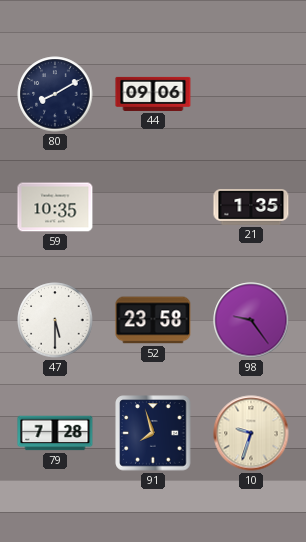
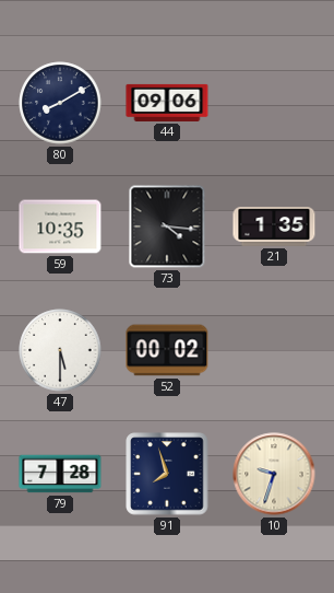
73: none -> 4:16 (167, 226)
52: 23:58 -> 00:02 (167, 350)
98: 9:24 -> none (251, 320)
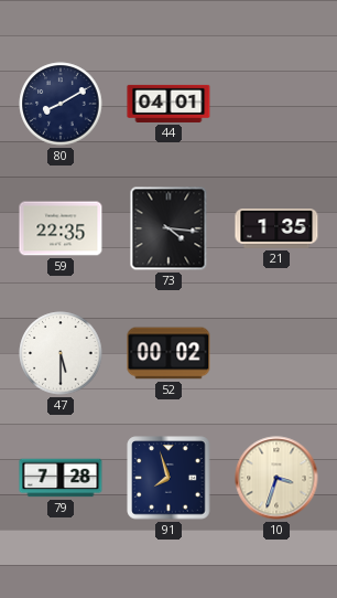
44: 09:06 -> 04:01 (168, 104)
59: 10:35 -> 22:35 (61, 228)
10: 9:33 -> 3:33 (276, 478)
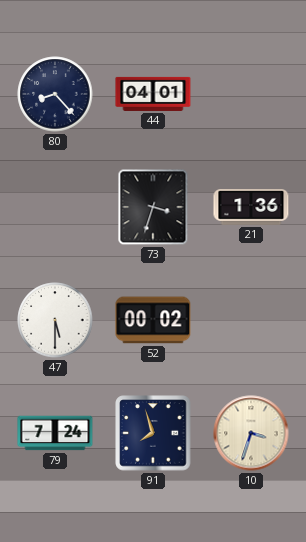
80: 8:10 -> 8:23 (55, 94)
59: 22:35 -> none (61, 228)
73: 4:16 -> 3:33 (153, 207)
21: 1:35 -> 1:36 (251, 208)
79: 7:28 -> 7:24 (55, 433)
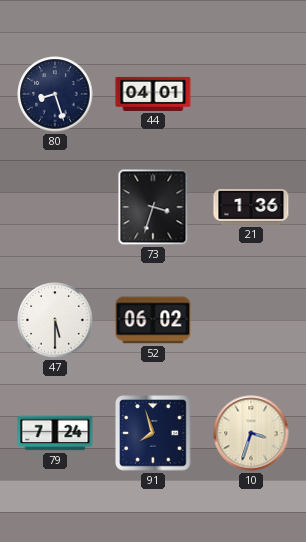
80: 8:23 -> 8:27 (55, 94)
52: 00:02 -> 06:02 (153, 320)
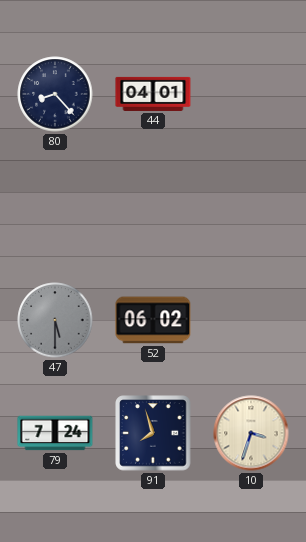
80: 8:27 -> 8:23 (55, 94)
73: 3:33 -> none (153, 207)
21: 1:36 -> none (251, 208)
47 dial: white -> grey (55, 320)
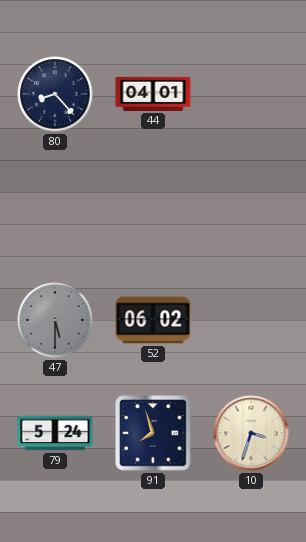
79: 7:24 -> 5:24 (55, 433)
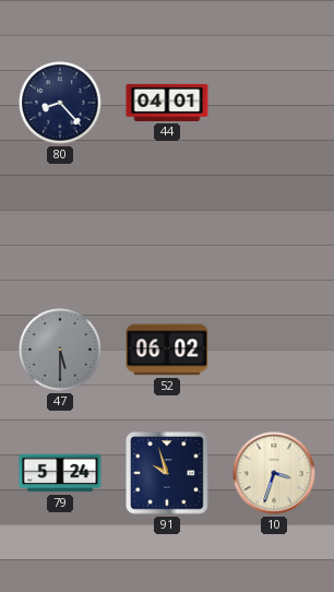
91: 7:57 -> 9:57 (167, 473)
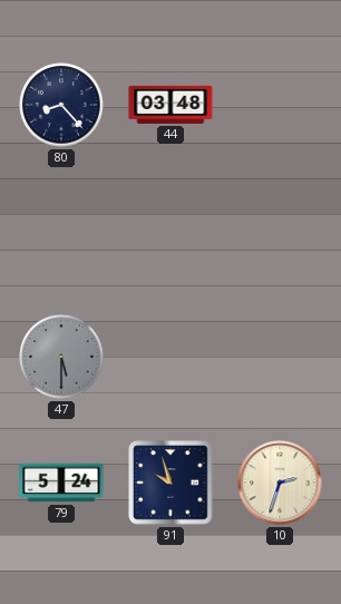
44: 04:01 -> 03:48 (170, 105)
52: 06:02 -> none (167, 350)
10: 3:33 -> 2:33 (280, 483)
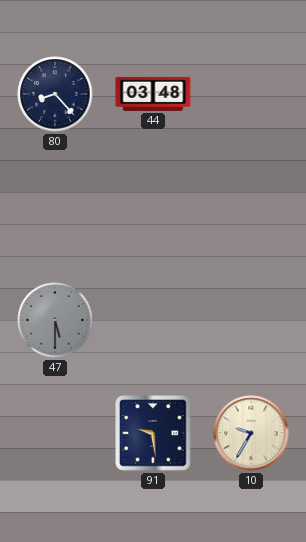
79: 5:24 -> none (61, 483)
91: 9:57 -> 9:29 (153, 433)
10: 2:33 -> 9:35 (251, 433)
